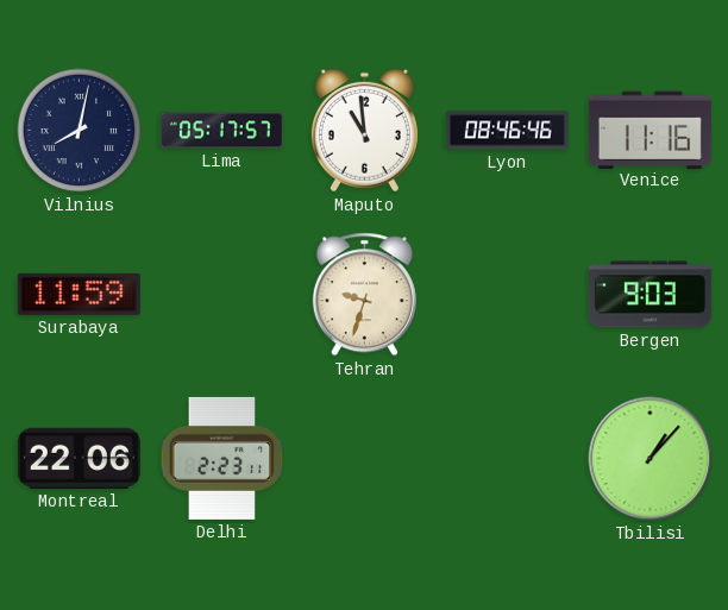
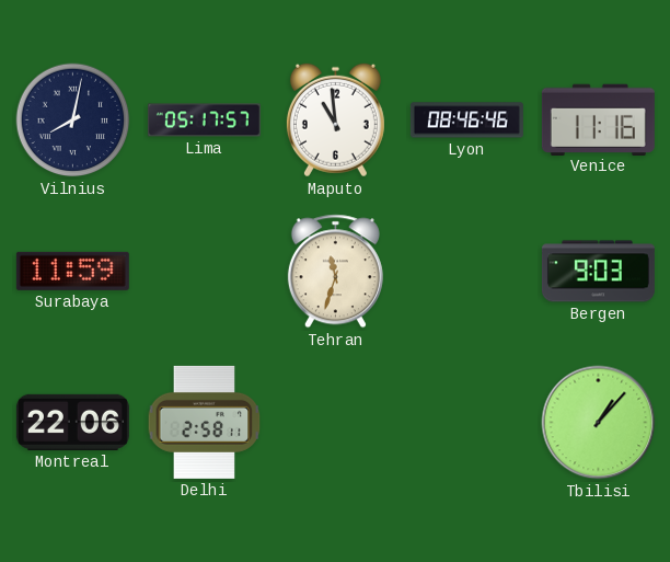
Tehran: 9:33 -> 11:33 (335, 272)
Delhi: 2:23 -> 2:58 (205, 422)
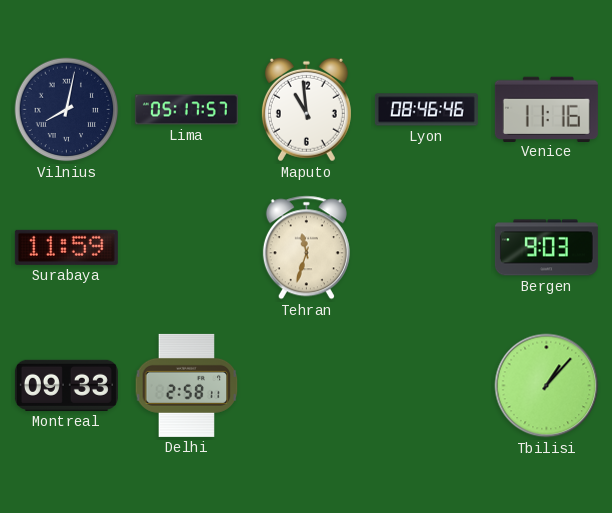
Montreal: 22:06 -> 09:33 (66, 385)
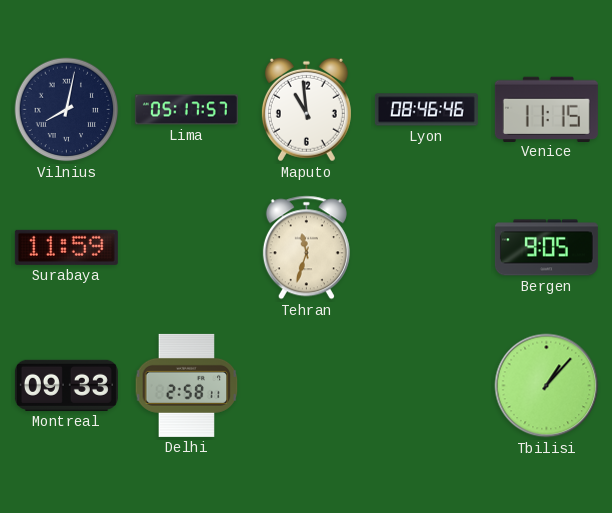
Venice: 11:16 -> 11:15 (546, 109)
Bergen: 9:03 -> 9:05 (546, 248)
